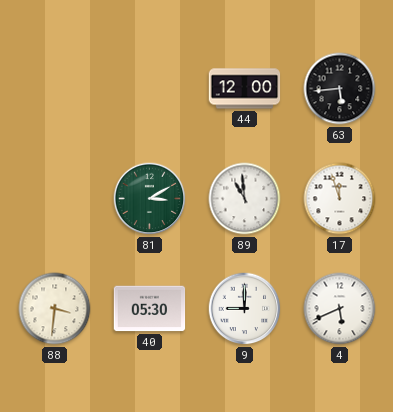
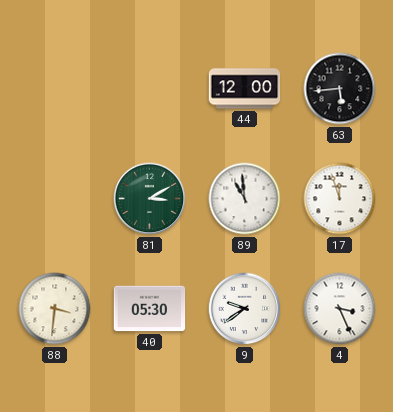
9: 9:00 -> 9:39 (245, 309)
4: 5:41 -> 3:26 (340, 309)
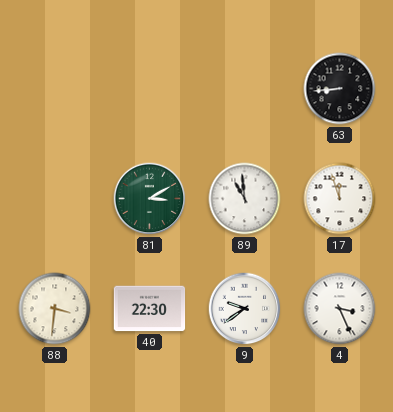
44: 12:00 -> none (245, 89)
63: 5:44 -> 8:44 (340, 89)
40: 05:30 -> 22:30 (150, 309)
